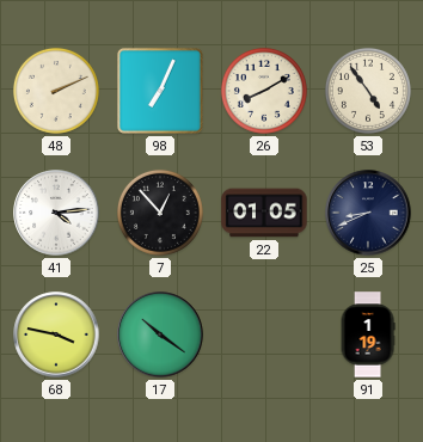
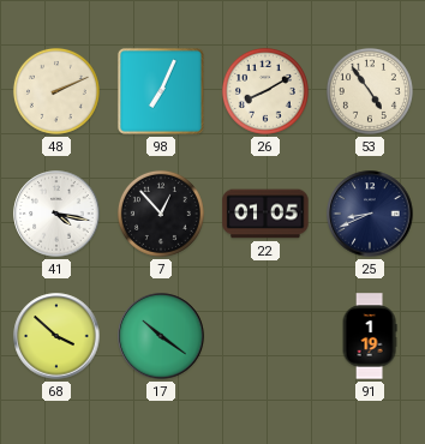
41: 4:14 -> 4:17 (56, 214)
68: 3:47 -> 3:52 (56, 336)
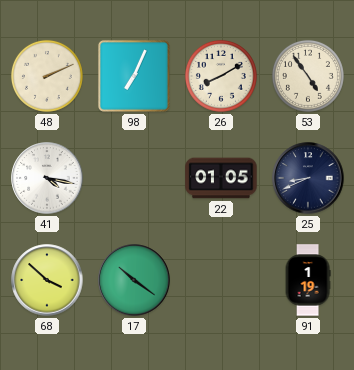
7: 12:53 -> none (161, 214)
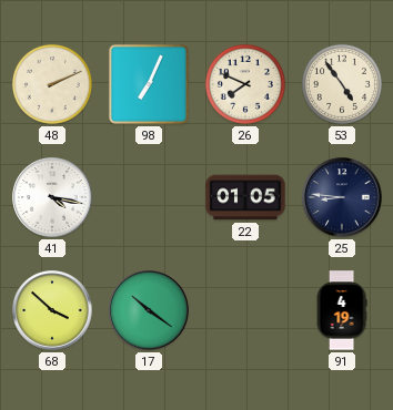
26: 8:10 -> 7:49 (245, 84)
25: 8:41 -> 8:46 (342, 197)
91: 1:19 -> 4:19 (342, 310)
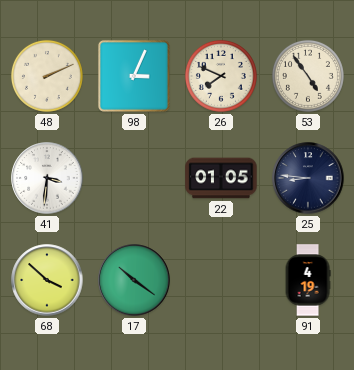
98: 7:04 -> 3:04 (134, 76)
41: 4:17 -> 3:31 (47, 178)
